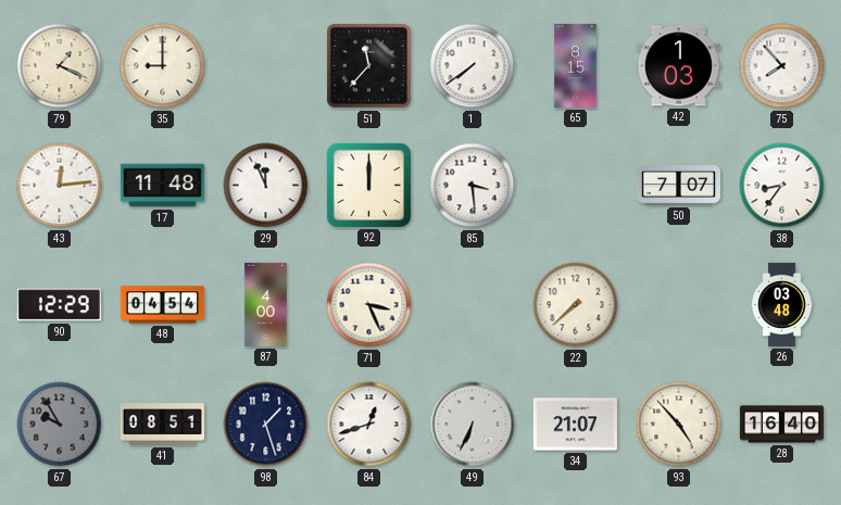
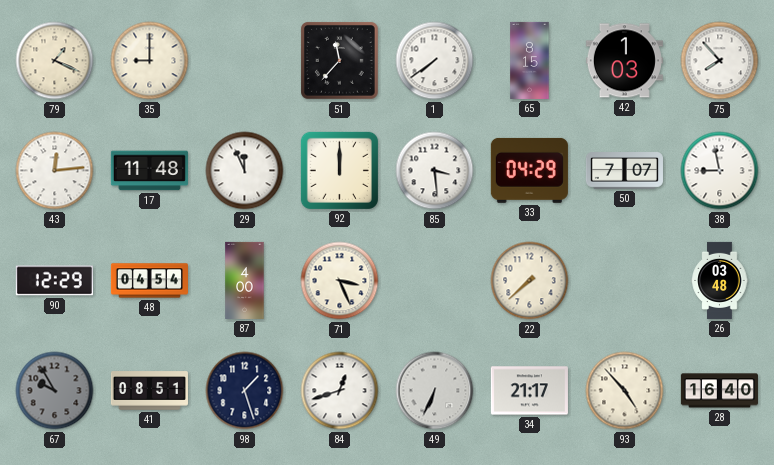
33: none -> 04:29 (529, 170)
38: 8:36 -> 8:58 (720, 171)
34: 21:07 -> 21:17 (529, 391)
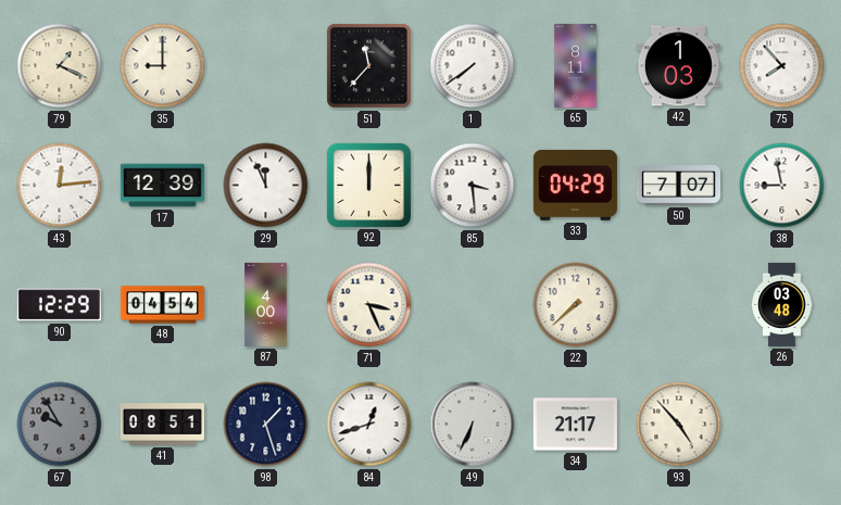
65: 8:15 -> 8:11 (576, 65)
17: 11:48 -> 12:39 (162, 186)
28: 16:40 -> none (719, 391)
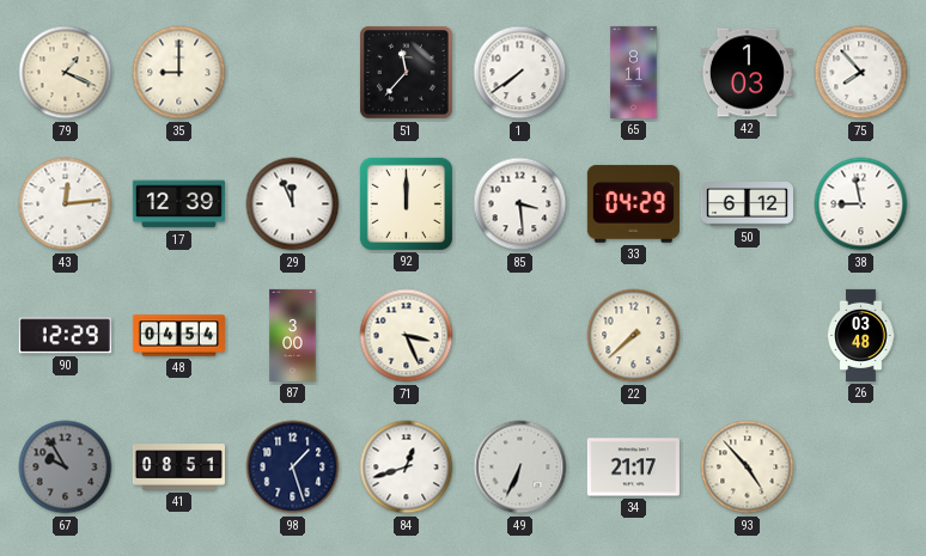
50: 7:07 -> 6:12 (747, 204)
87: 4:00 -> 3:00 (293, 335)
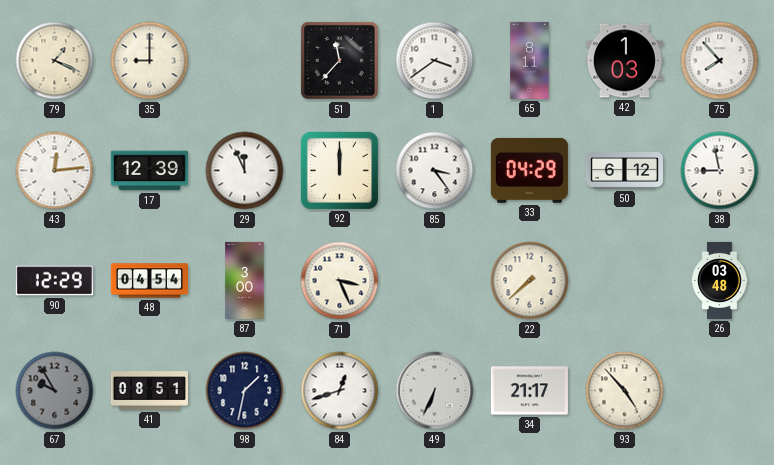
1: 7:39 -> 3:39 (435, 61)
85: 3:29 -> 3:24 (435, 171)
98: 1:27 -> 1:32 (245, 391)
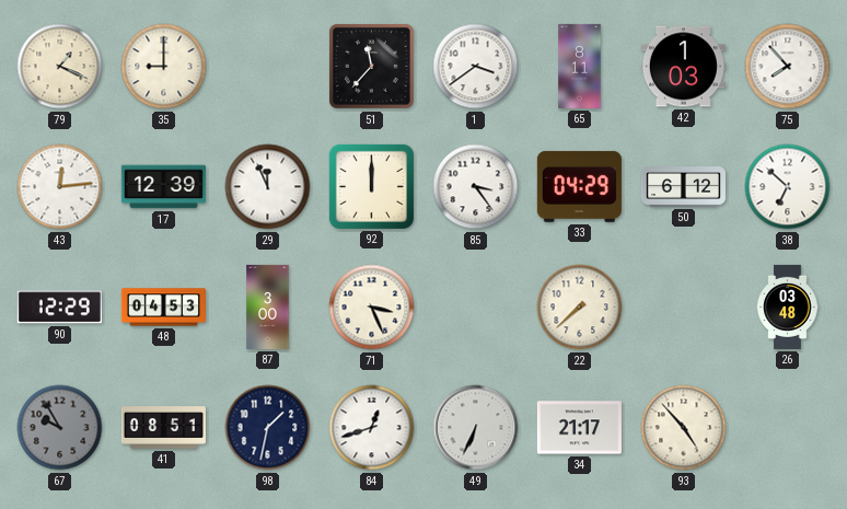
38: 8:58 -> 6:52 (788, 187)
48: 04:54 -> 04:53 (163, 308)
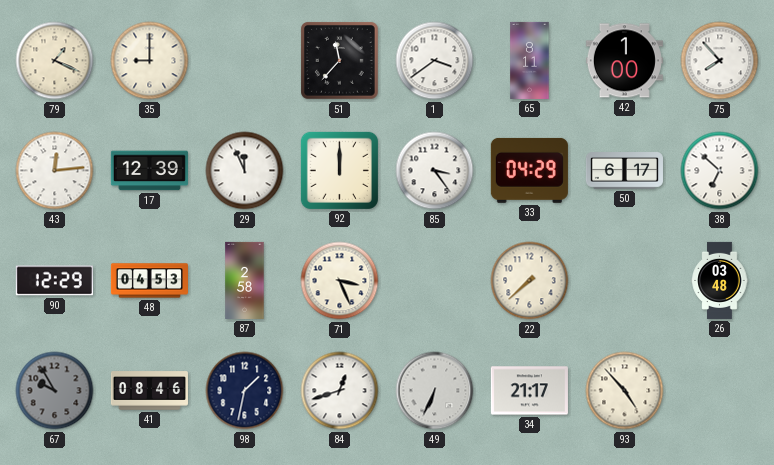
42: 1:03 -> 1:00 (624, 61)
50: 6:12 -> 6:17 (624, 171)
87: 3:00 -> 2:58 (245, 280)
41: 08:51 -> 08:46 (149, 391)
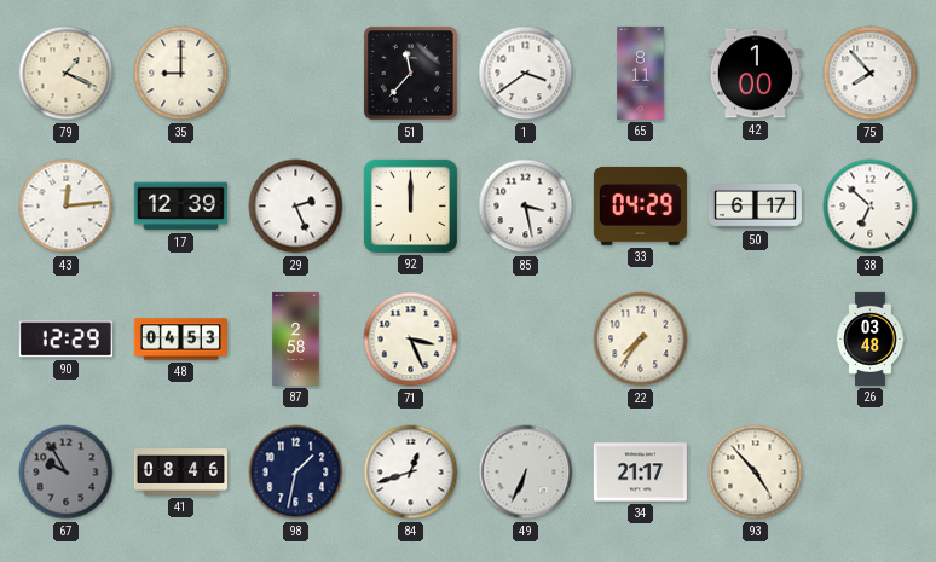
29: 11:56 -> 2:26 (296, 207)
85: 3:24 -> 3:28 (526, 207)
22: 7:38 -> 7:36 (641, 340)
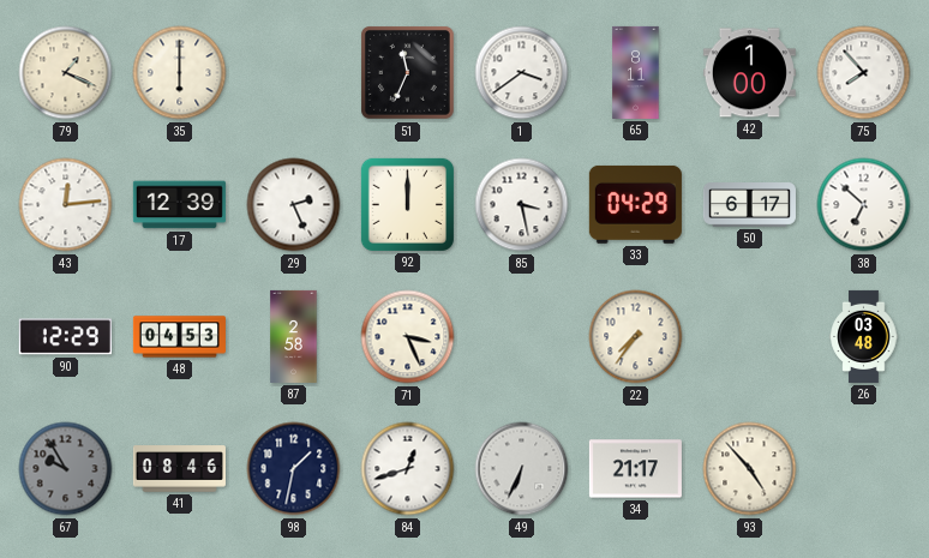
35: 9:00 -> 6:00 (180, 73)
51: 11:37 -> 11:34 (408, 73)
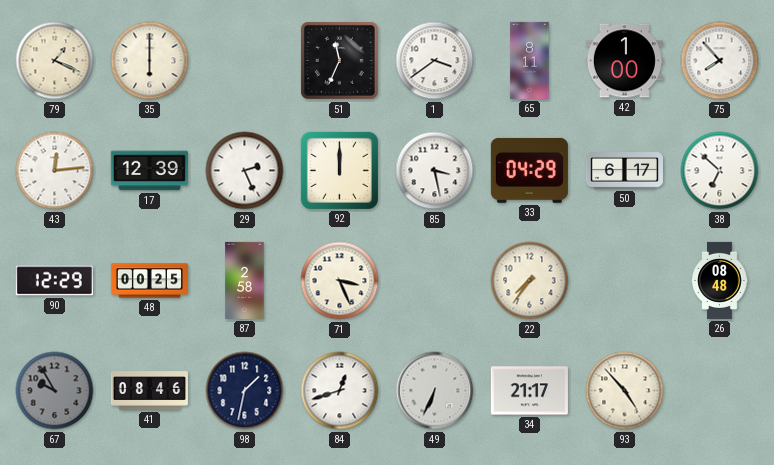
48: 04:53 -> 00:25 (149, 281)
26: 03:48 -> 08:48 (720, 280)
